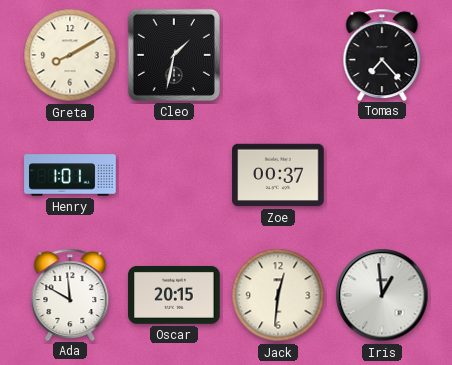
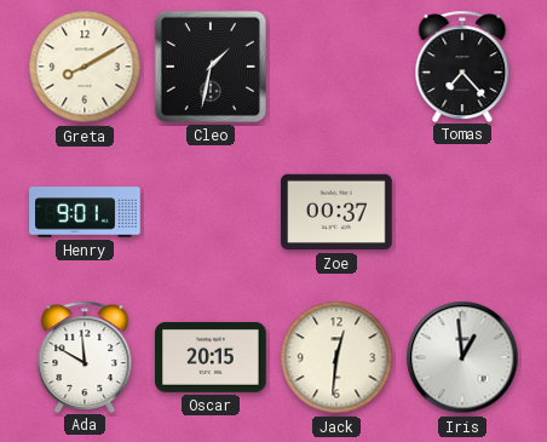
Henry: 1:01 -> 9:01 (85, 212)
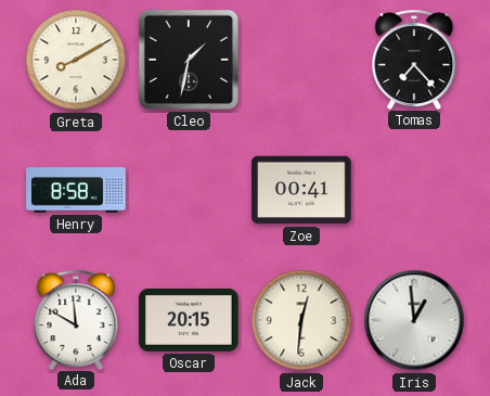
Henry: 9:01 -> 8:58 (76, 190)
Zoe: 00:37 -> 00:41 (301, 190)
